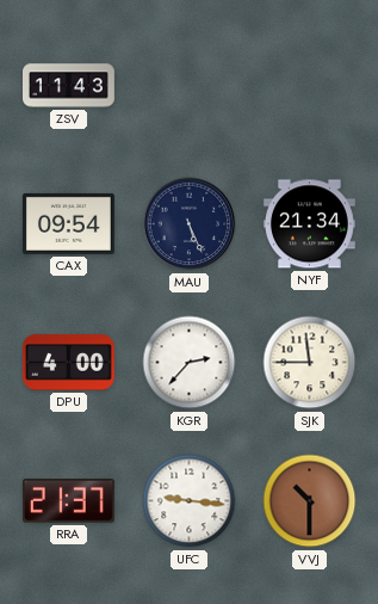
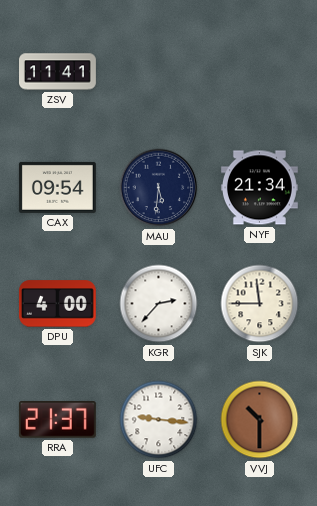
ZSV: 11:43 -> 11:41 (58, 72)
MAU: 5:26 -> 5:31 (159, 188)
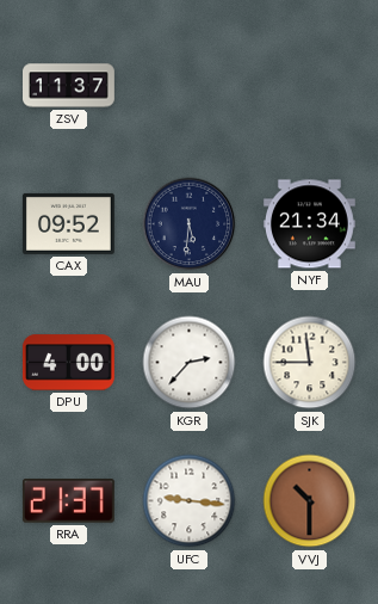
ZSV: 11:41 -> 11:37 (69, 86)
CAX: 09:54 -> 09:52 (68, 223)
